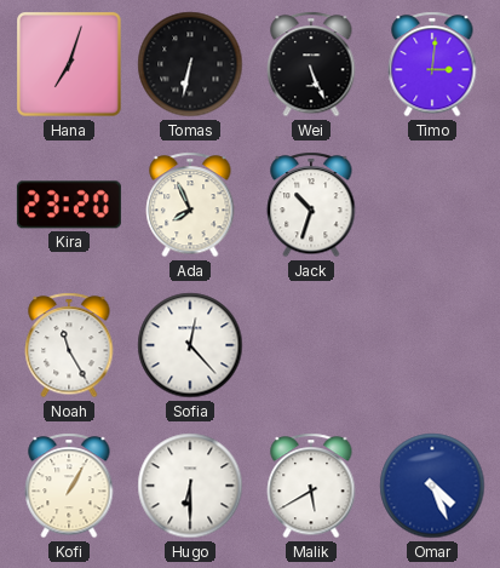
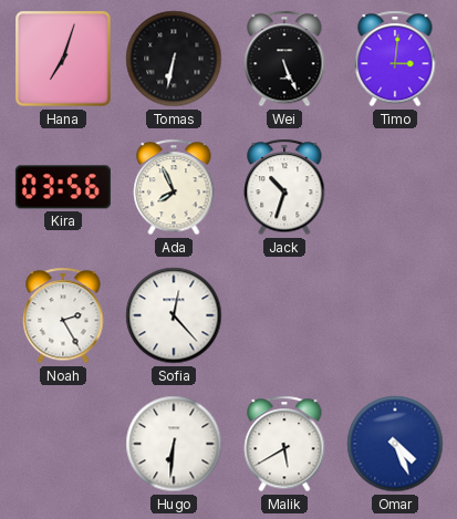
Kira: 23:20 -> 03:56 (63, 187)
Noah: 11:25 -> 2:25 (63, 315)
Kofi: 1:05 -> none (69, 486)
Hugo: 6:30 -> 6:31 (174, 444)
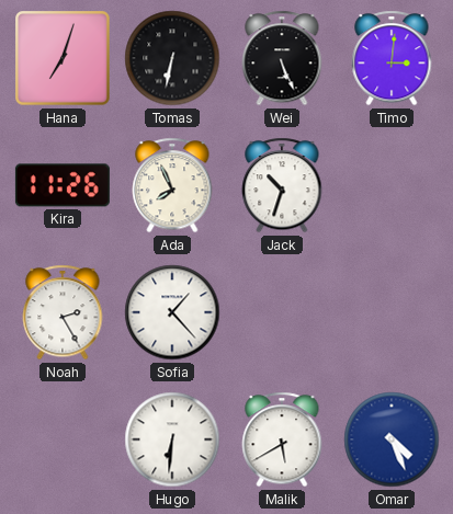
Kira: 03:56 -> 11:26 (63, 185)
Sofia: 12:23 -> 1:23 (172, 312)
